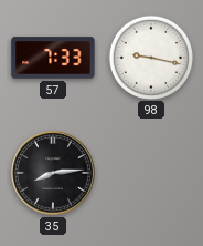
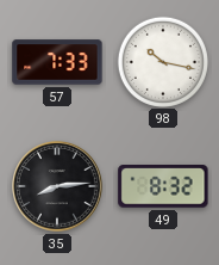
98: 9:17 -> 10:17 (162, 61)
49: none -> 8:32 (163, 186)
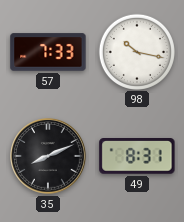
35: 8:14 -> 8:11 (49, 157)
49: 8:32 -> 8:31 (137, 156)
